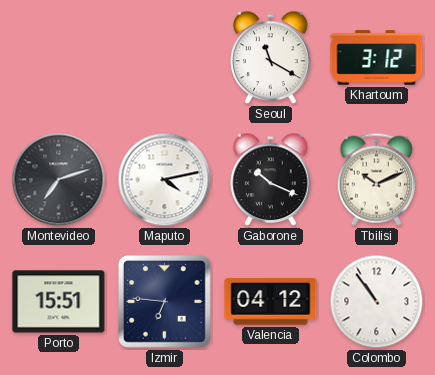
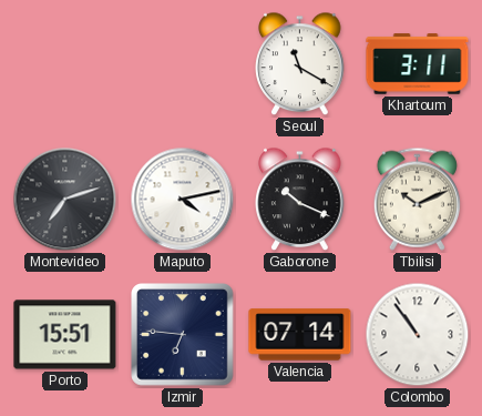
Khartoum: 3:12 -> 3:11 (418, 64)
Valencia: 04:12 -> 07:14 (300, 335)
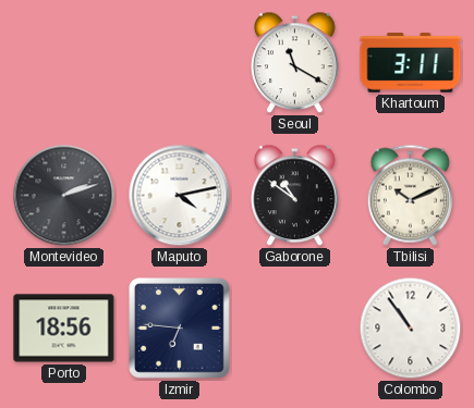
Montevideo: 7:12 -> 2:12 (64, 196)
Gaborone: 10:19 -> 10:51 (295, 196)
Porto: 15:51 -> 18:56 (64, 329)
Valencia: 07:14 -> none (300, 335)
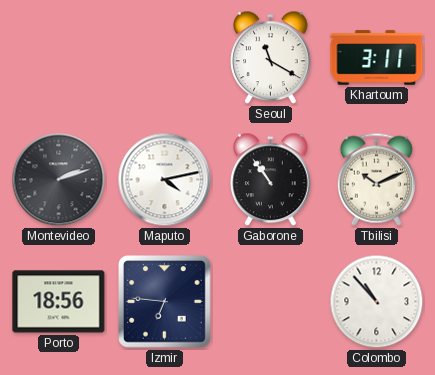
Gaborone: 10:51 -> 10:54 (271, 180)
Colombo: 10:54 -> 10:53 (377, 302)
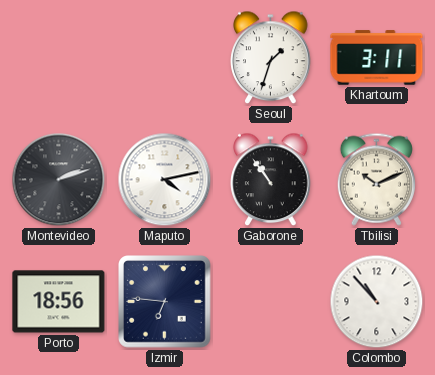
Seoul: 11:20 -> 1:33 (271, 58)
